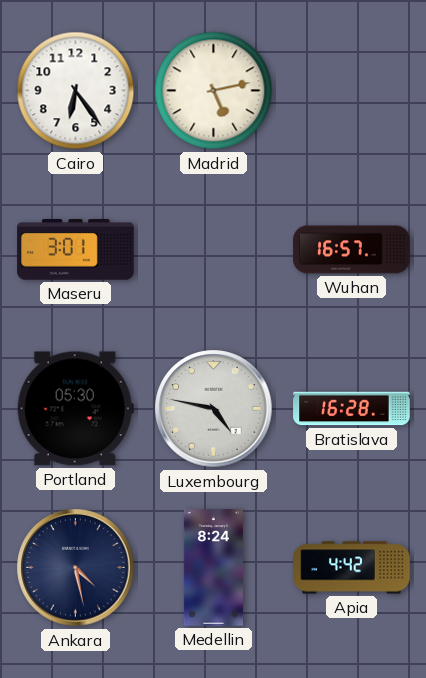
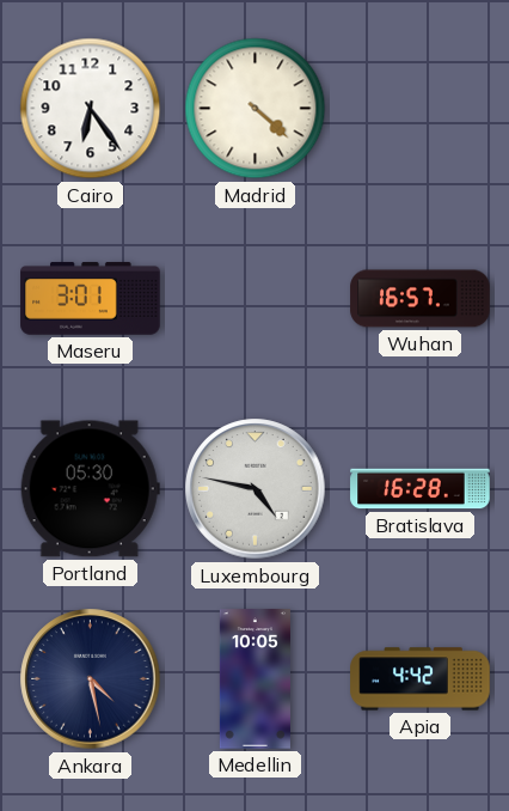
Madrid: 5:13 -> 4:22 (256, 109)
Medellin: 8:24 -> 10:05 (254, 679)
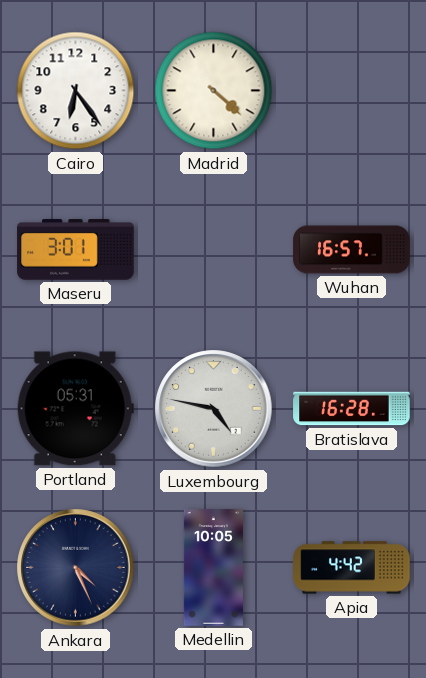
Portland: 05:30 -> 05:31 (75, 409)
Ankara: 4:28 -> 4:26 (76, 568)
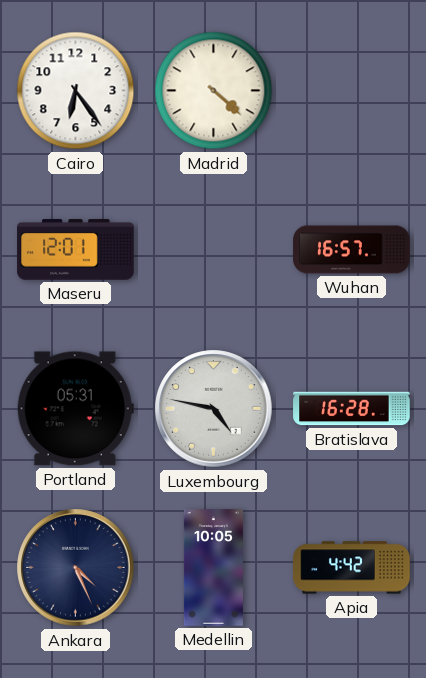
Maseru: 3:01 -> 12:01 (76, 250)
